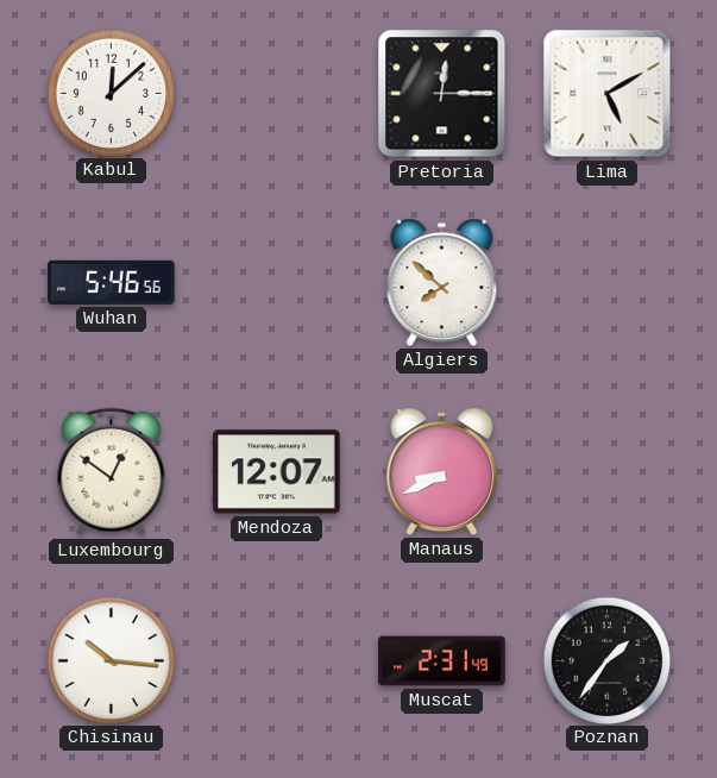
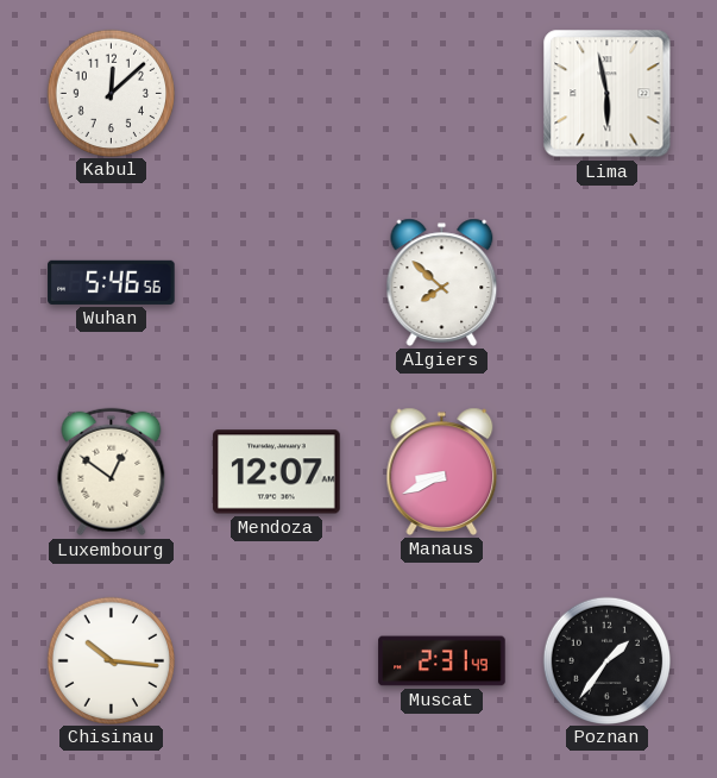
Pretoria: 12:15 -> none (442, 94)
Lima: 5:10 -> 5:58 (608, 94)
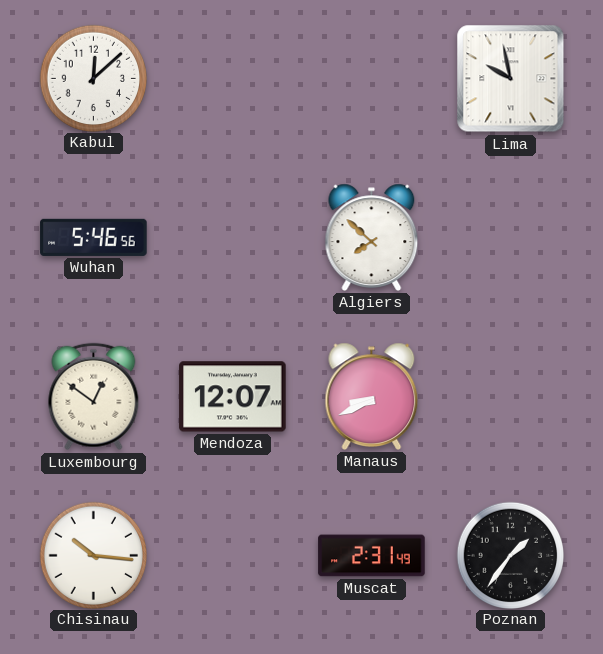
Lima: 5:58 -> 9:58 (511, 79)
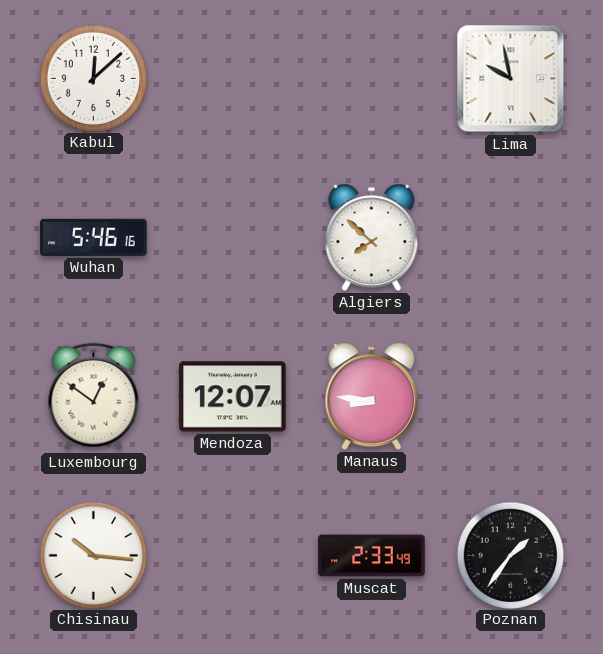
Wuhan: 5:46:56 -> 5:46:16 (94, 237)
Manaus: 8:41 -> 8:46 (372, 396)
Muscat: 2:31 -> 2:33 (372, 556)
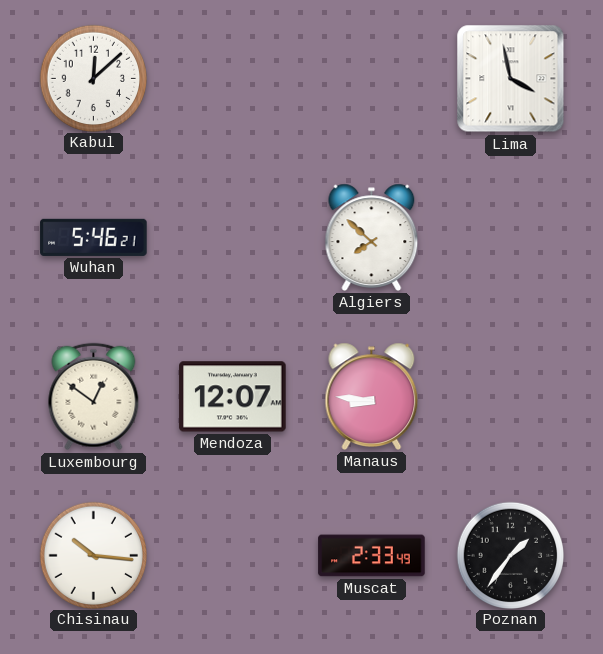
Lima: 9:58 -> 3:58 (511, 79)
Wuhan: 5:46:16 -> 5:46:21 (94, 237)
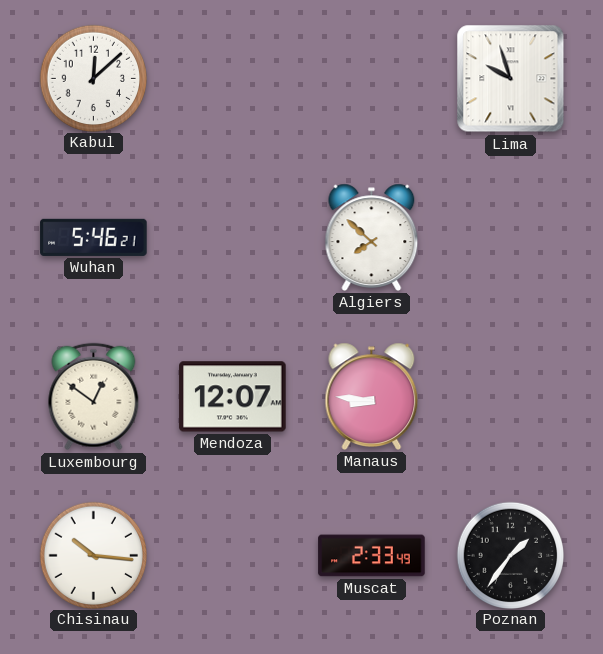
Lima: 3:58 -> 9:57 (511, 79)
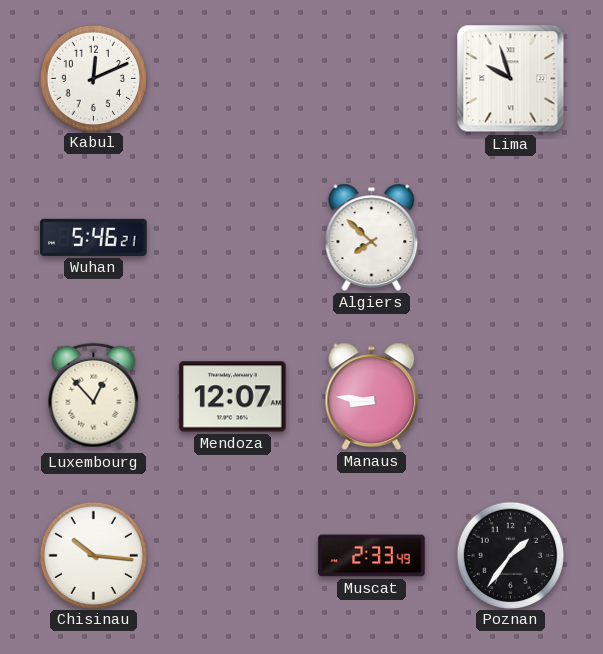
Kabul: 12:08 -> 12:11 (93, 78)
Luxembourg: 12:51 -> 12:53 (94, 397)
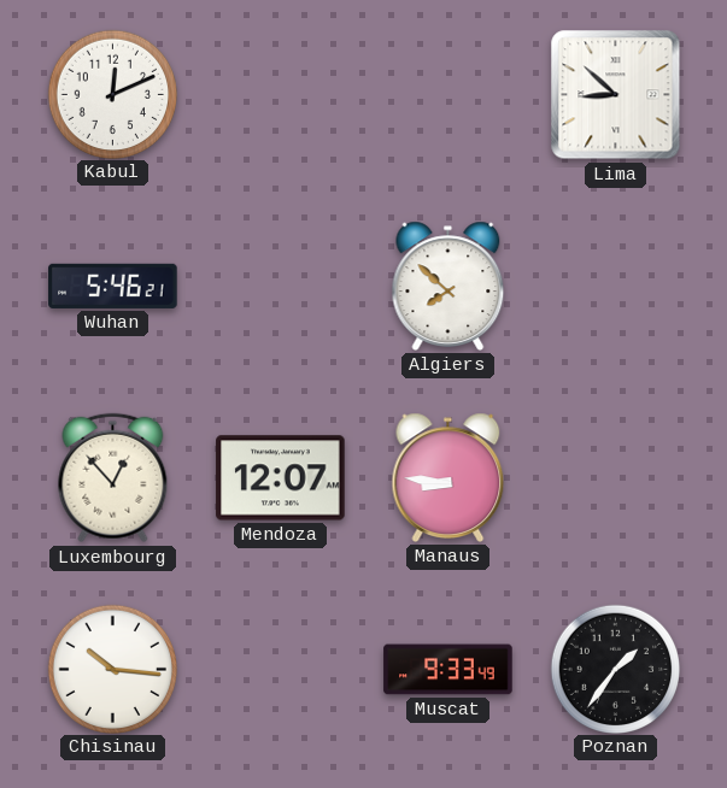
Lima: 9:57 -> 8:52 (616, 95)
Muscat: 2:33 -> 9:33 (448, 670)
